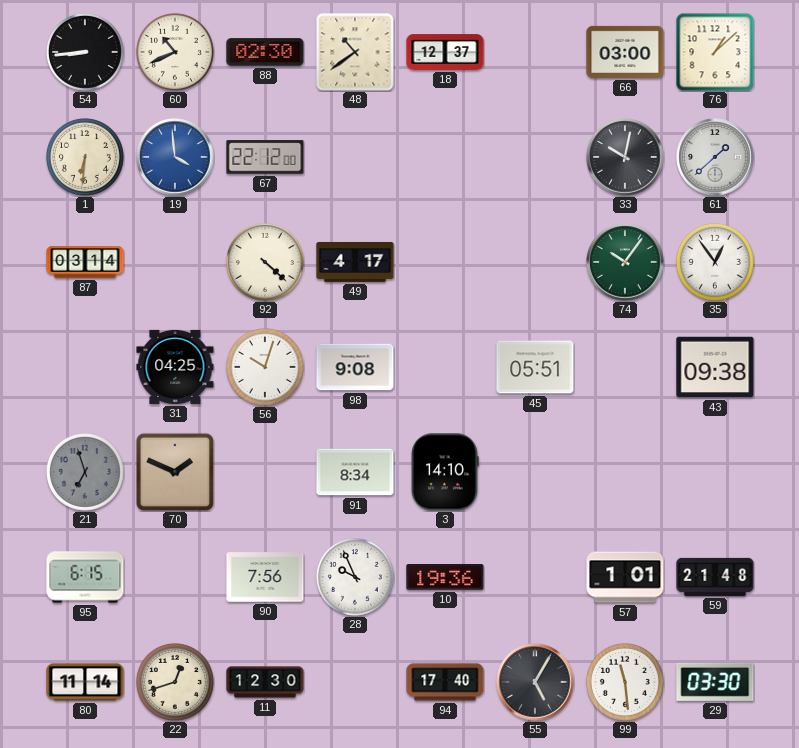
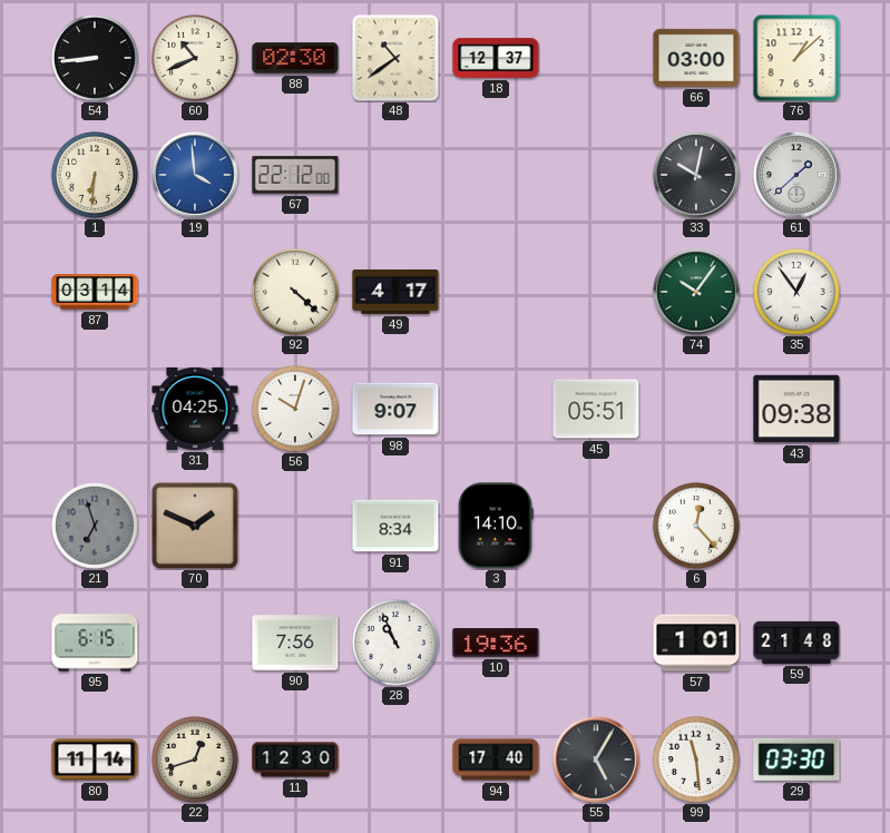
98: 9:08 -> 9:07 (395, 409)
6: none -> 12:23 (696, 526)
28: 9:56 -> 10:56 (395, 643)
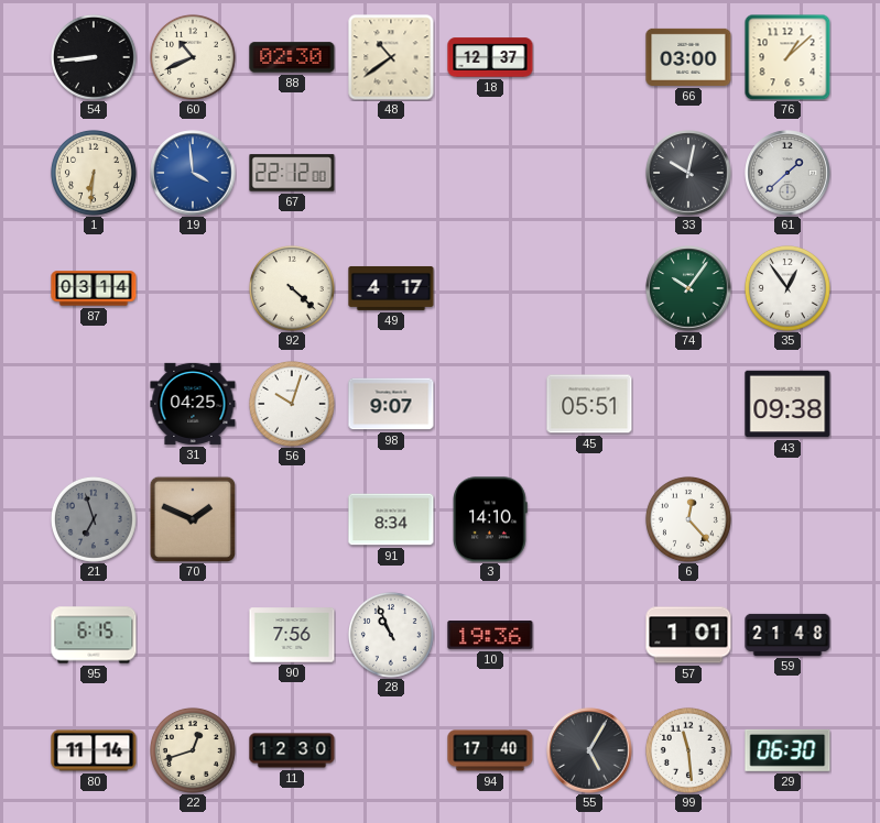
29: 03:30 -> 06:30 (787, 750)
